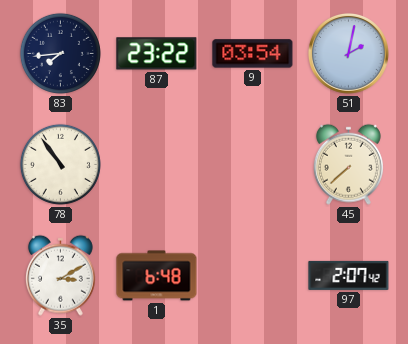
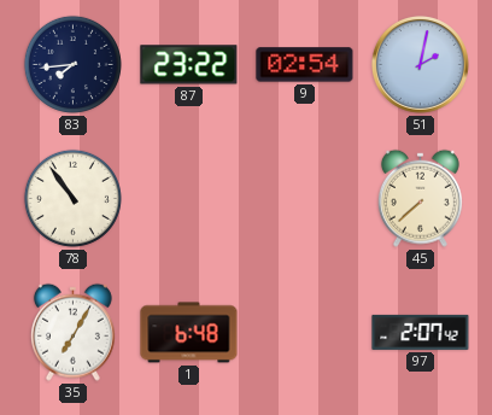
9: 03:54 -> 02:54 (305, 65)
35: 3:10 -> 7:05 (72, 332)
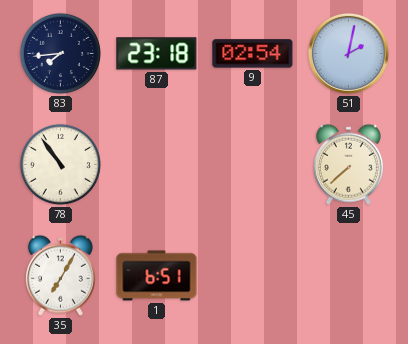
87: 23:22 -> 23:18 (157, 54)
1: 6:48 -> 6:51 (157, 276)
97: 2:07 -> none (421, 332)
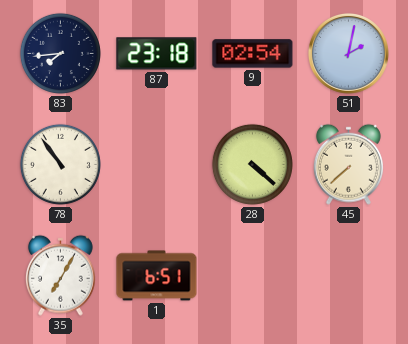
28: none -> 4:22 (252, 164)
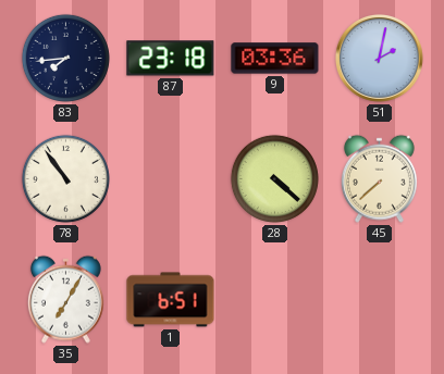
9: 02:54 -> 03:36 (275, 59)
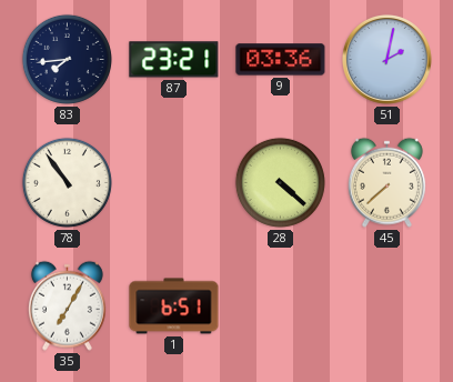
87: 23:18 -> 23:21 (174, 60)
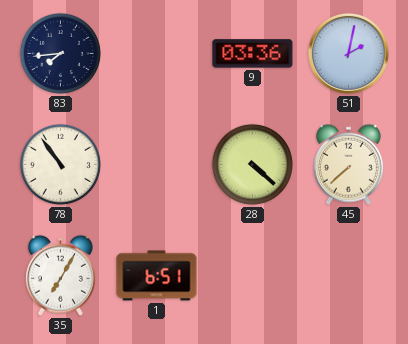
87: 23:21 -> none (174, 60)
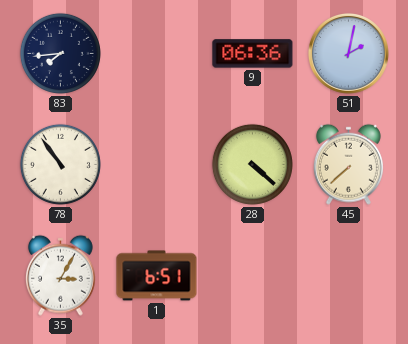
9: 03:36 -> 06:36 (253, 54)
35: 7:05 -> 3:05 (60, 275)
